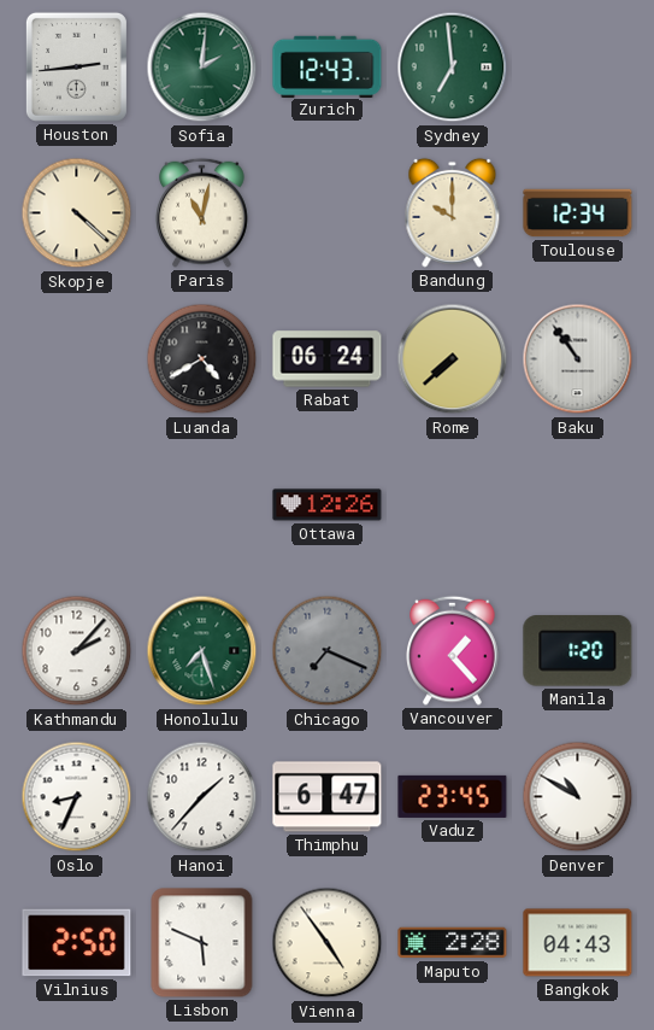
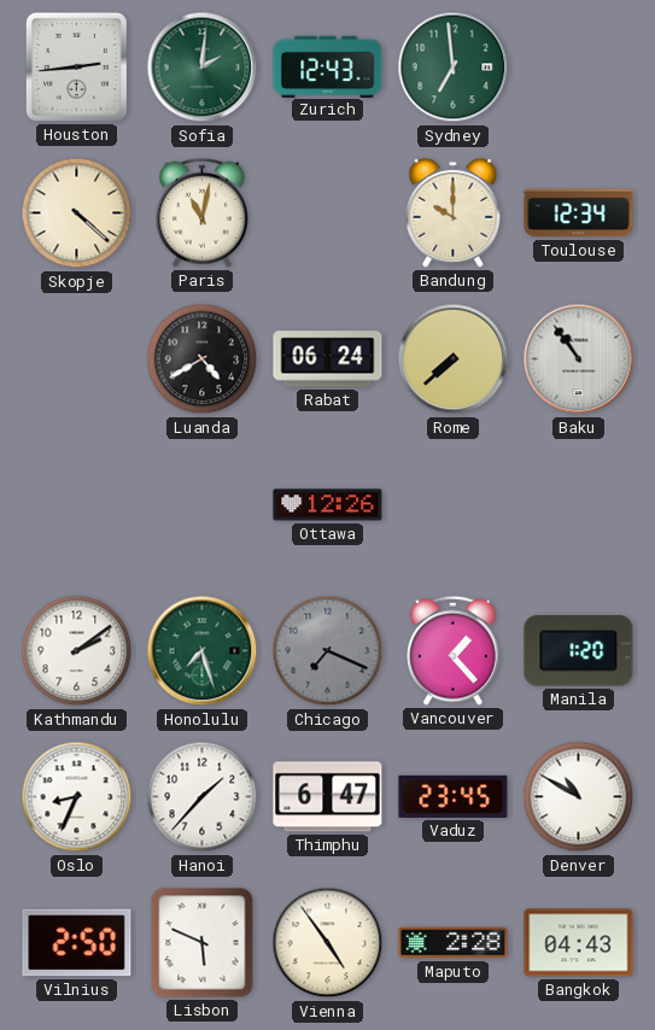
Kathmandu: 2:07 -> 2:09 (77, 651)
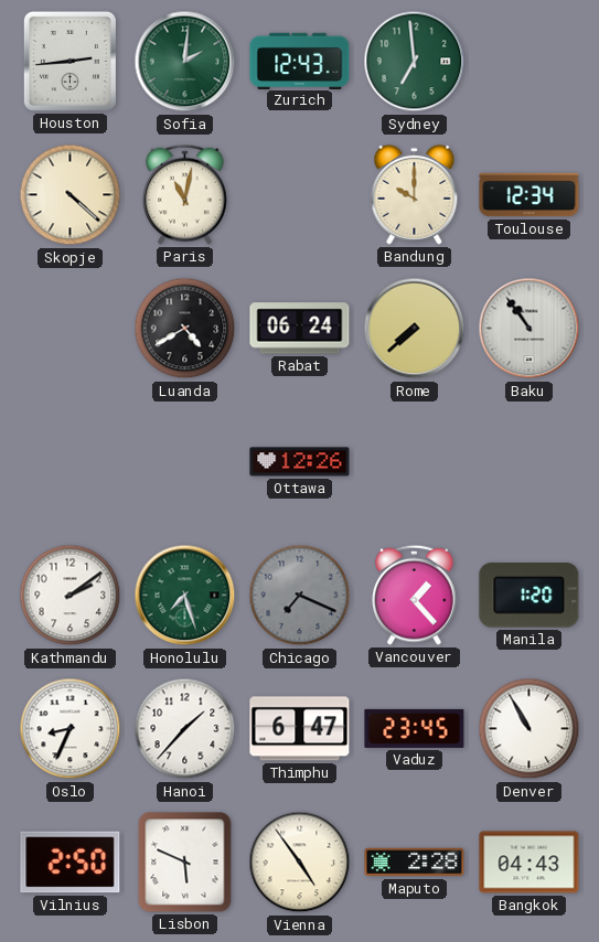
Denver: 10:50 -> 10:55 (530, 729)
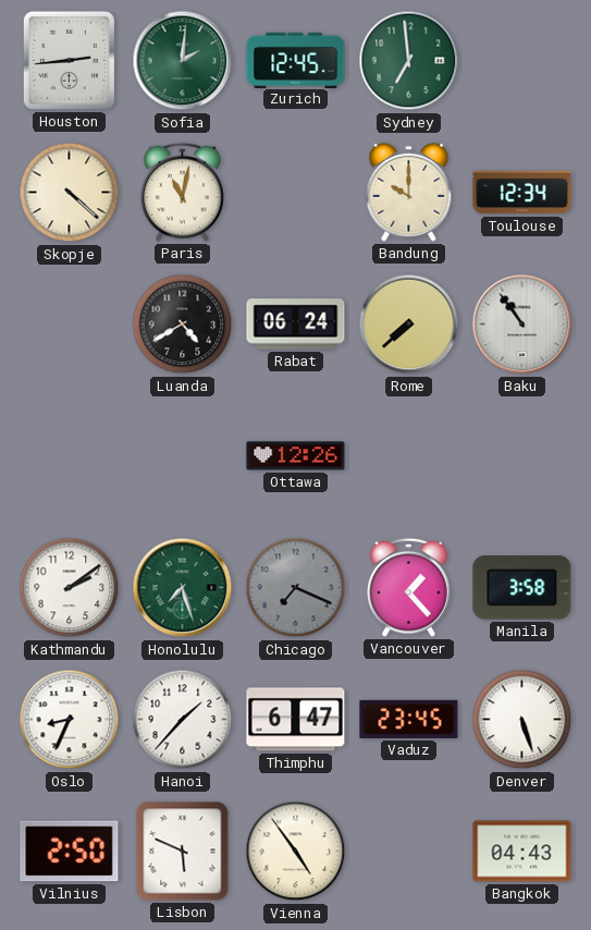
Zurich: 12:43 -> 12:45 (296, 60)
Manila: 1:20 -> 3:58 (522, 588)
Denver: 10:55 -> 5:27 (522, 720)
Maputo: 2:28 -> none (415, 863)
